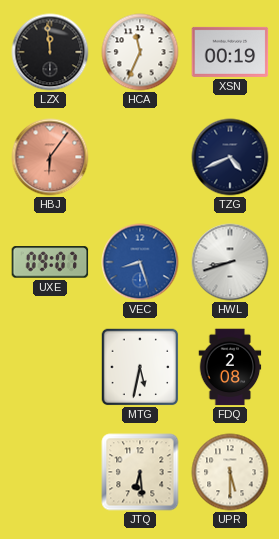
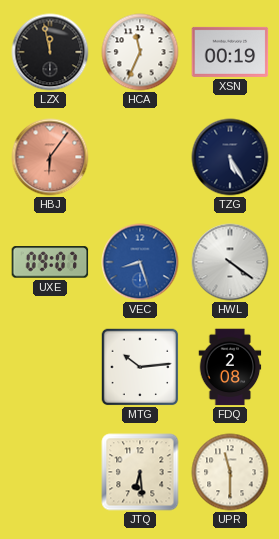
LZX: 11:59 -> 11:58 (50, 52)
TZG: 4:41 -> 5:25 (230, 157)
HWL: 8:42 -> 4:21 (230, 262)
MTG: 5:32 -> 10:14 (140, 367)
UPR: 5:30 -> 11:30 (230, 472)
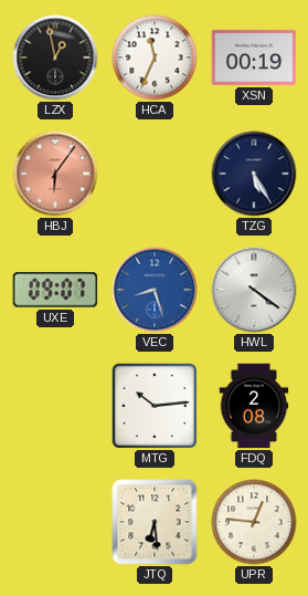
LZX: 11:58 -> 12:58 (55, 57)
UPR: 11:30 -> 12:46 (254, 522)
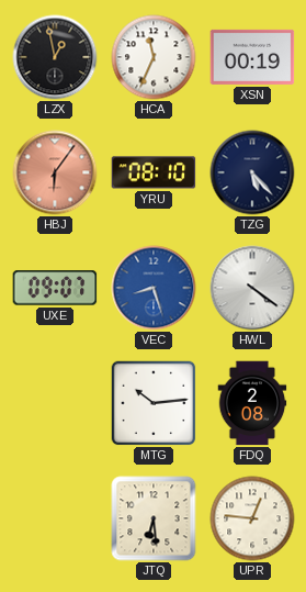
YRU: none -> 08:10 (154, 172)
TZG: 5:25 -> 5:23 (252, 172)
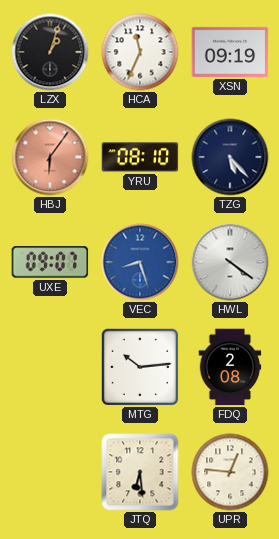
LZX: 12:58 -> 1:03 (50, 52)
XSN: 00:19 -> 09:19 (230, 52)
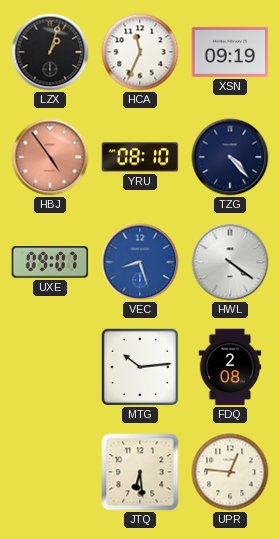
HBJ: 6:06 -> 4:54 (50, 157)
TZG: 5:23 -> 4:23 (230, 157)
